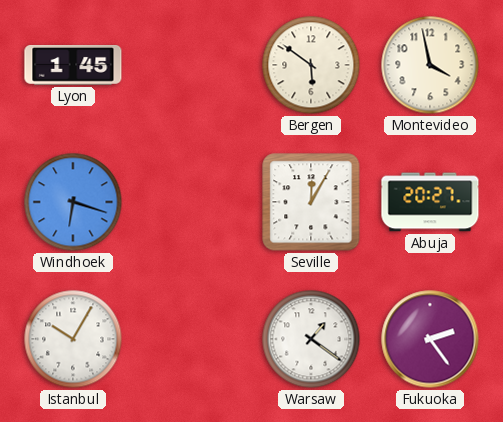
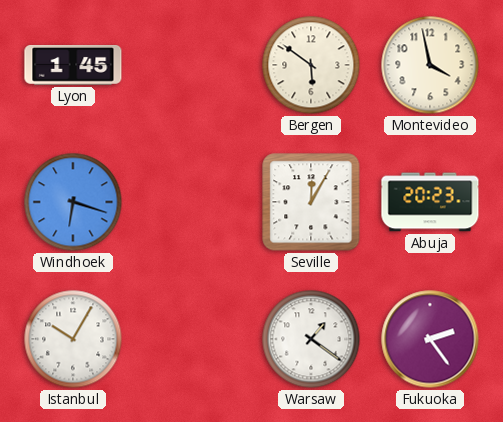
Abuja: 20:27 -> 20:23 (430, 202)
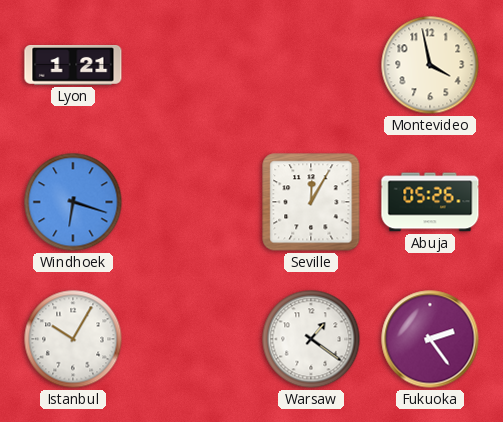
Lyon: 1:45 -> 1:21 (73, 66)
Bergen: 5:51 -> none (311, 65)
Abuja: 20:23 -> 05:26 (430, 202)
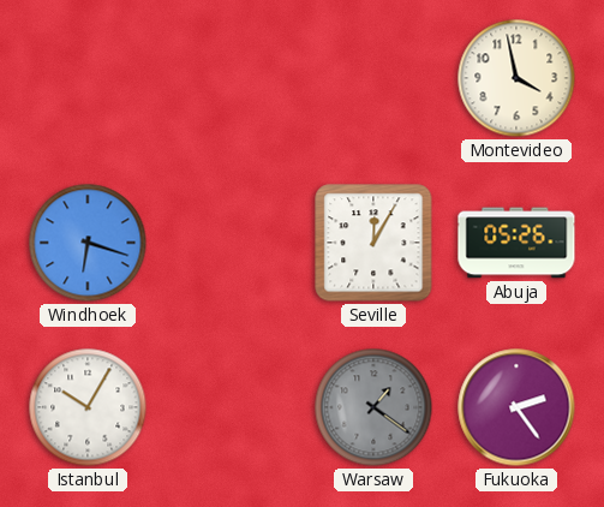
Lyon: 1:21 -> none (73, 66)
Warsaw dial: white -> grey (373, 407)
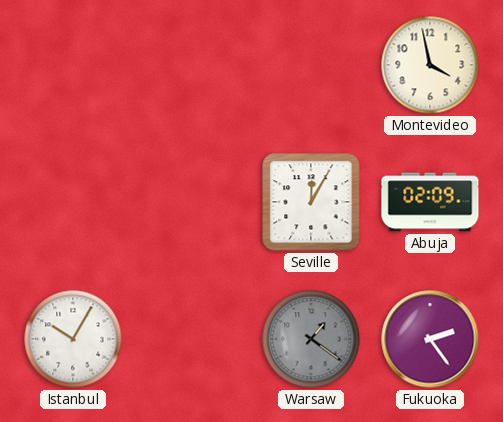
Windhoek: 6:18 -> none (88, 243)
Abuja: 05:26 -> 02:09 (430, 202)
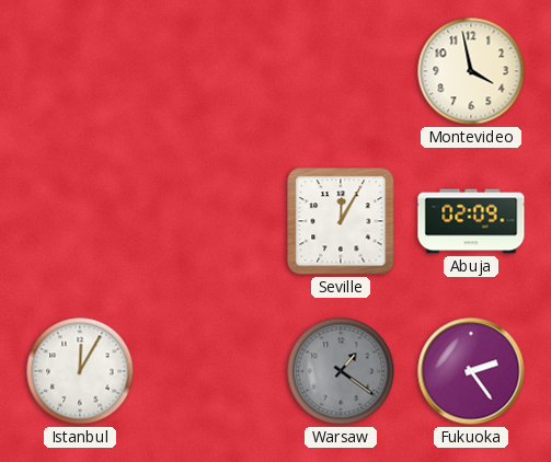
Istanbul: 10:05 -> 12:05 (80, 371)
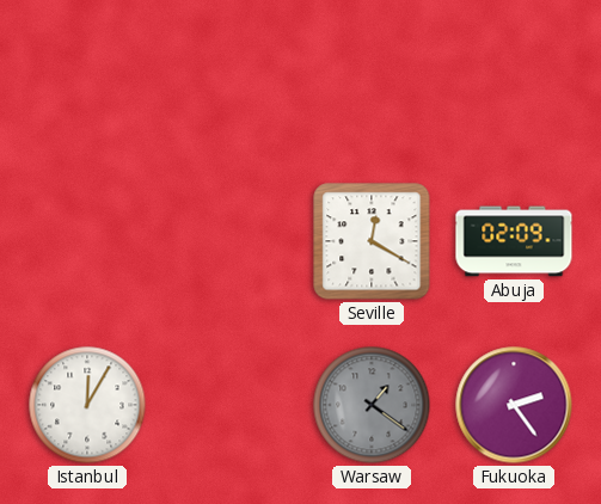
Montevideo: 3:58 -> none (471, 71)
Seville: 12:05 -> 12:20 (372, 241)
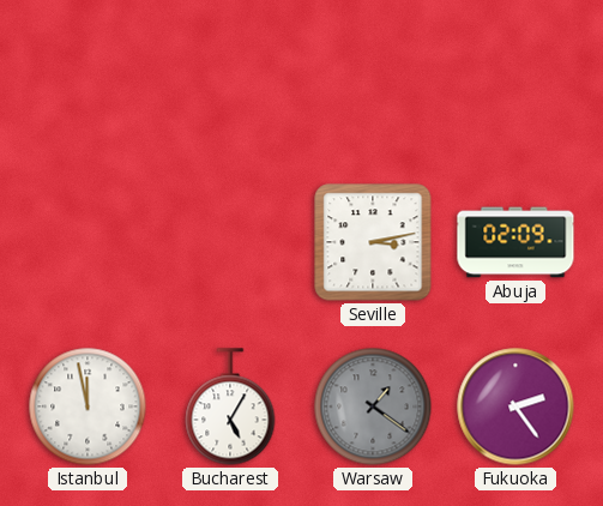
Seville: 12:20 -> 3:13 (373, 242)
Istanbul: 12:05 -> 11:58 (88, 406)
Bucharest: none -> 5:05 (230, 406)
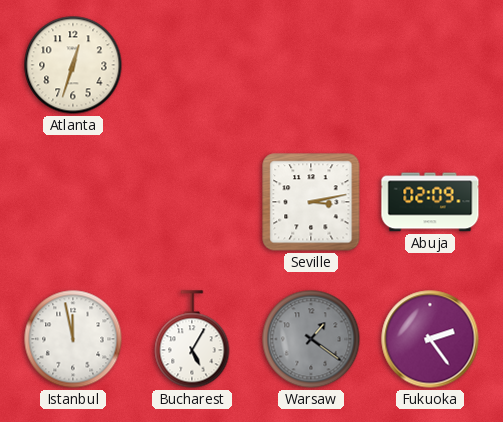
Atlanta: none -> 12:33 (73, 65)
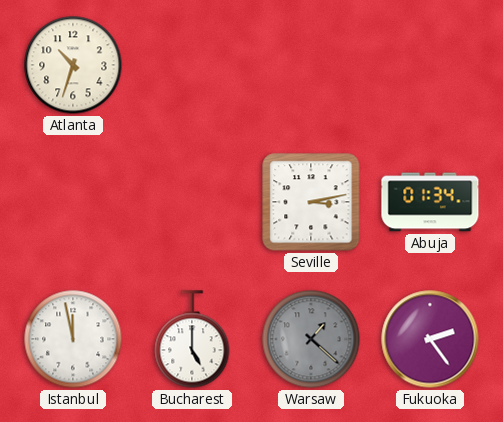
Atlanta: 12:33 -> 10:33 (73, 65)
Abuja: 02:09 -> 01:34 (430, 202)
Bucharest: 5:05 -> 5:00 (192, 339)
Warsaw: 1:21 -> 1:22 (311, 339)
